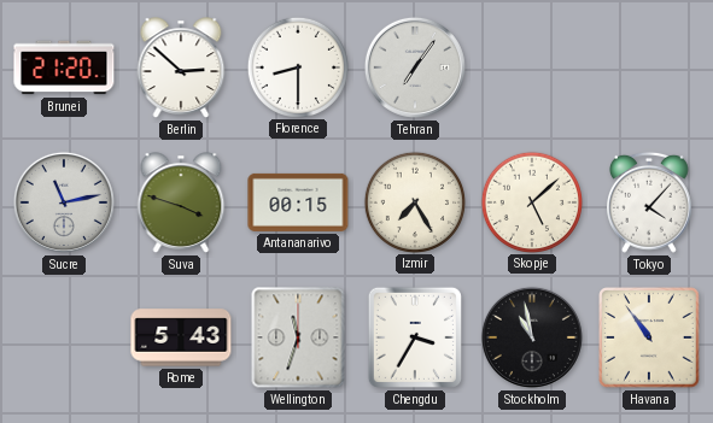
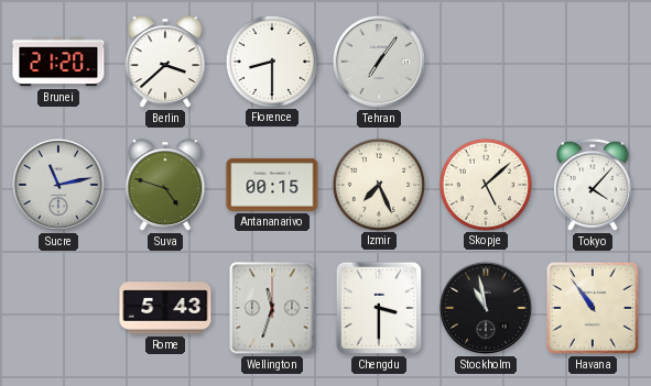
Berlin: 2:52 -> 3:38 (165, 62)
Suva: 3:48 -> 4:48 (165, 185)
Izmir: 7:25 -> 7:26 (378, 184)
Chengdu: 3:35 -> 3:30 (379, 308)
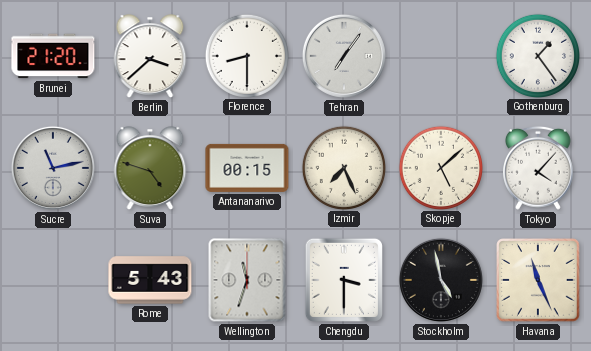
Gothenburg: none -> 1:24 (537, 55)
Stockholm: 10:58 -> 4:58 (441, 280)
Havana: 10:54 -> 11:26 (538, 280)
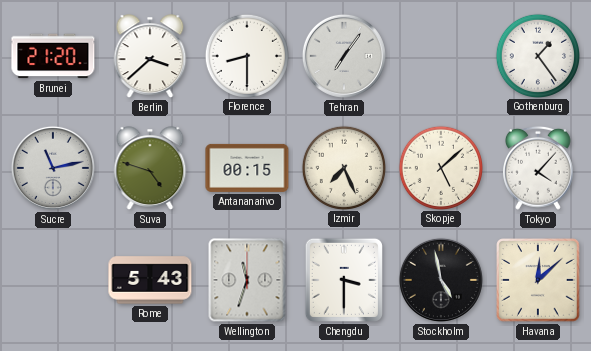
Havana: 11:26 -> 12:08 (538, 280)
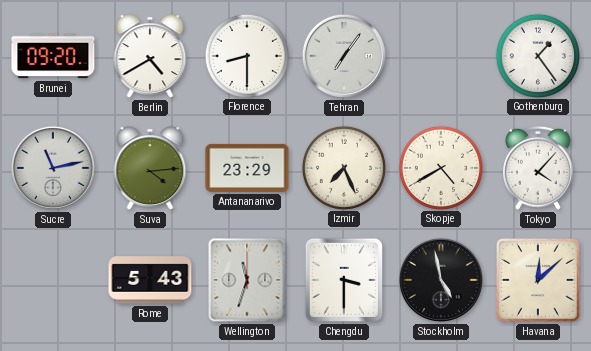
Brunei: 21:20 -> 09:20 (53, 56)
Berlin: 3:38 -> 4:40 (150, 56)
Suva: 4:48 -> 4:14 (150, 168)
Antananarivo: 00:15 -> 23:29 (247, 168)
Skopje: 5:08 -> 4:40 (440, 167)
